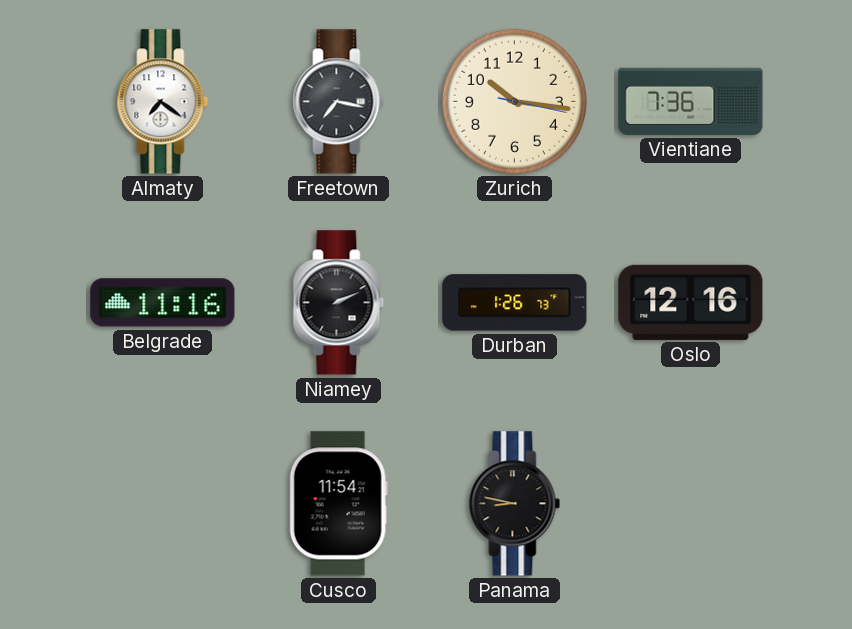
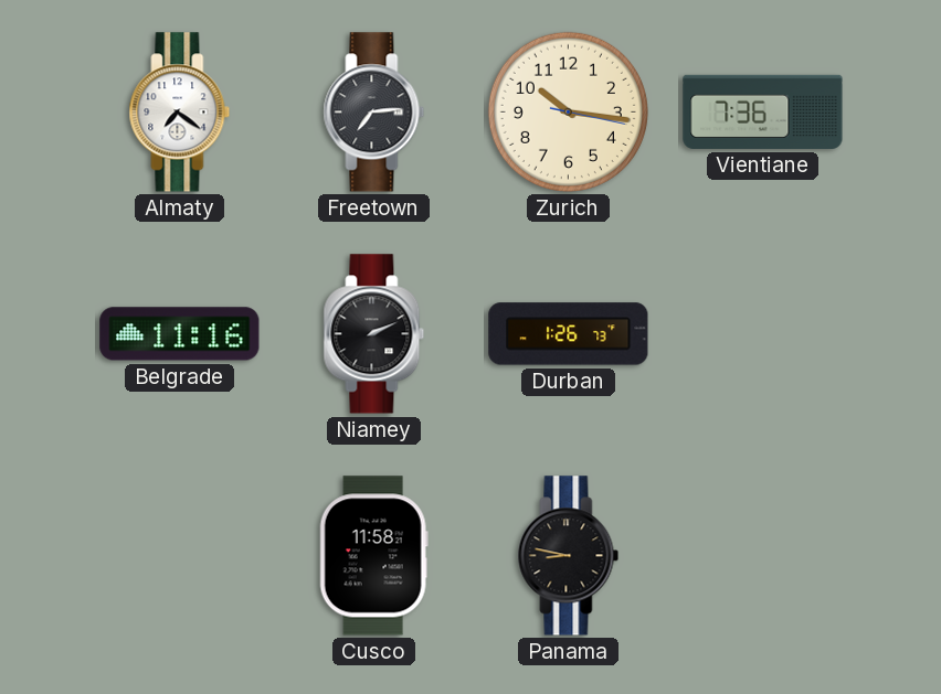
Freetown: 7:17 -> 7:14 (374, 113)
Oslo: 12:16 -> none (691, 302)
Cusco: 11:54 -> 11:58 (373, 556)
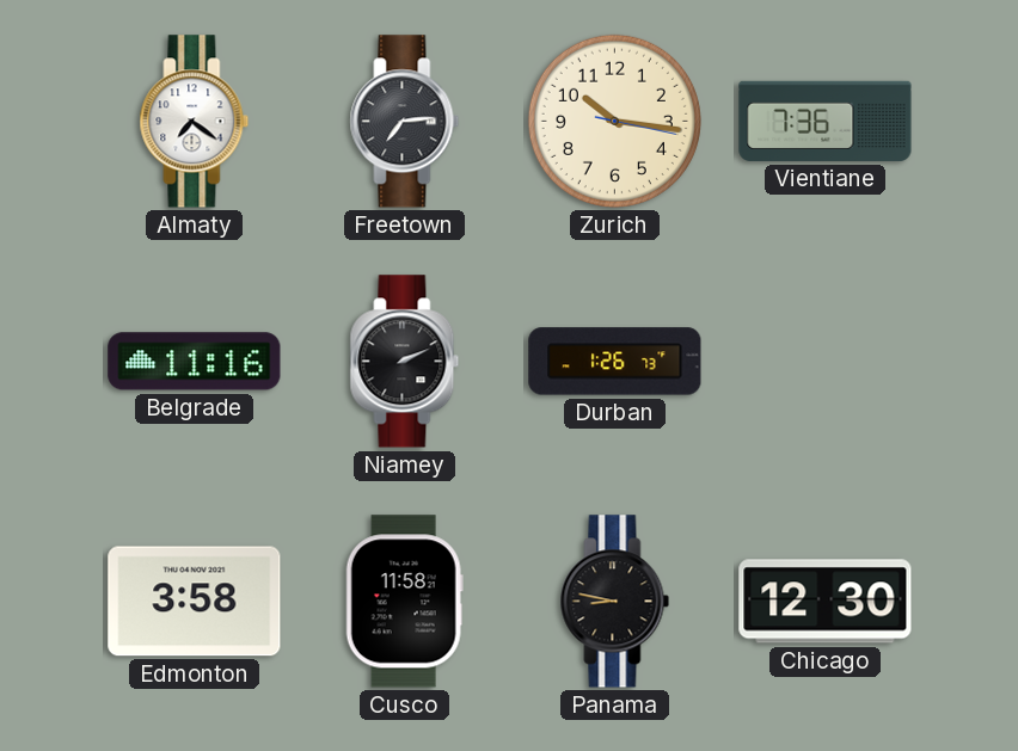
Edmonton: none -> 3:58 (195, 602)
Chicago: none -> 12:30 (826, 602)
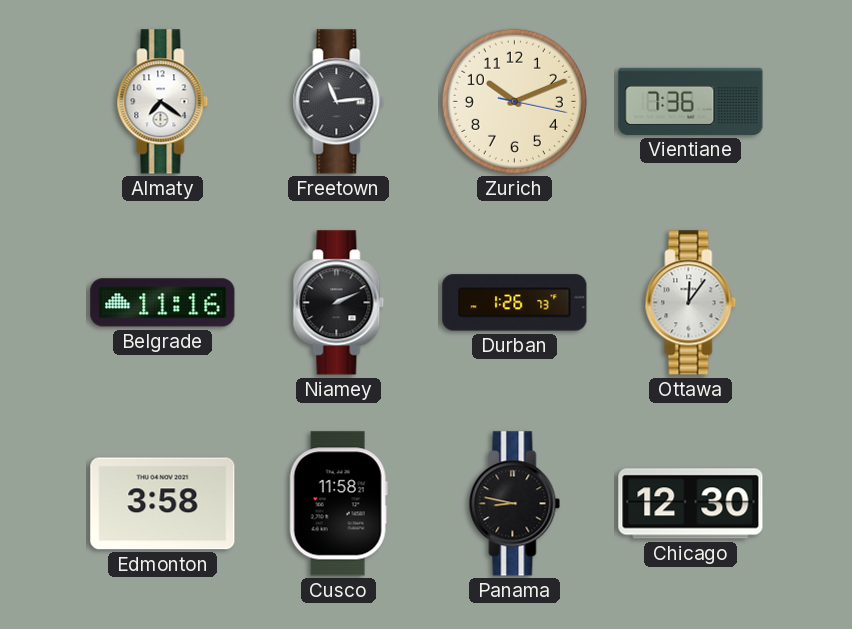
Freetown: 7:14 -> 11:14 (339, 102)
Zurich: 10:16 -> 10:11 (514, 101)
Ottawa: none -> 12:06 (691, 303)
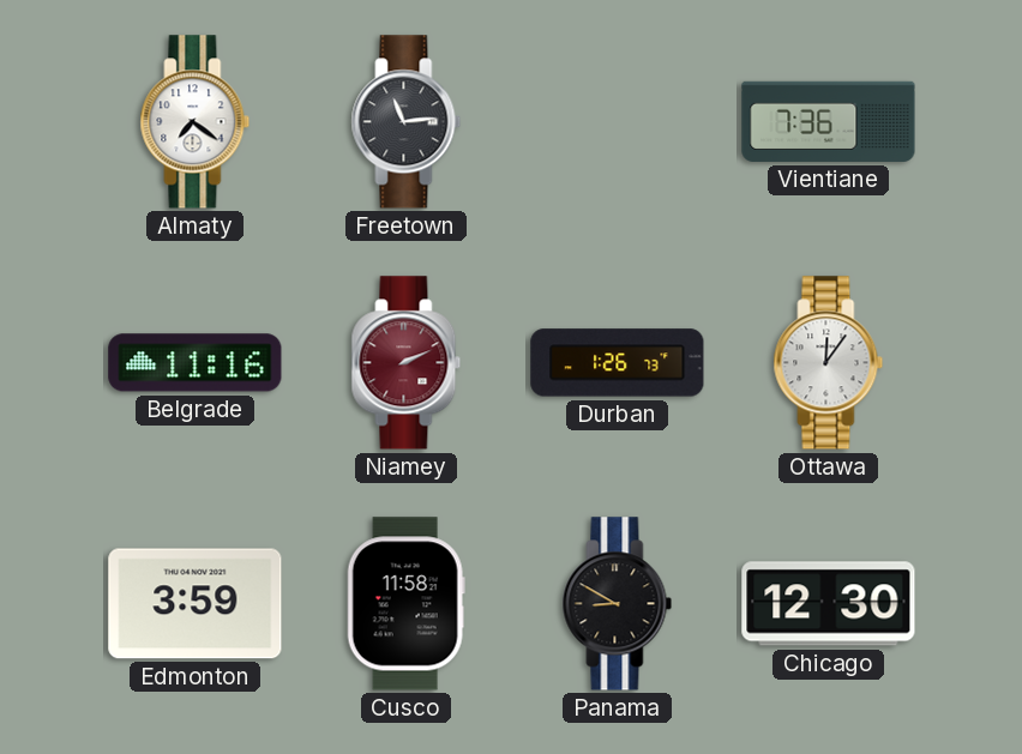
Zurich: 10:11 -> none (514, 101)
Niamey dial: black -> burgundy (407, 363)
Edmonton: 3:58 -> 3:59 (196, 604)
Panama: 8:47 -> 8:50 (618, 604)
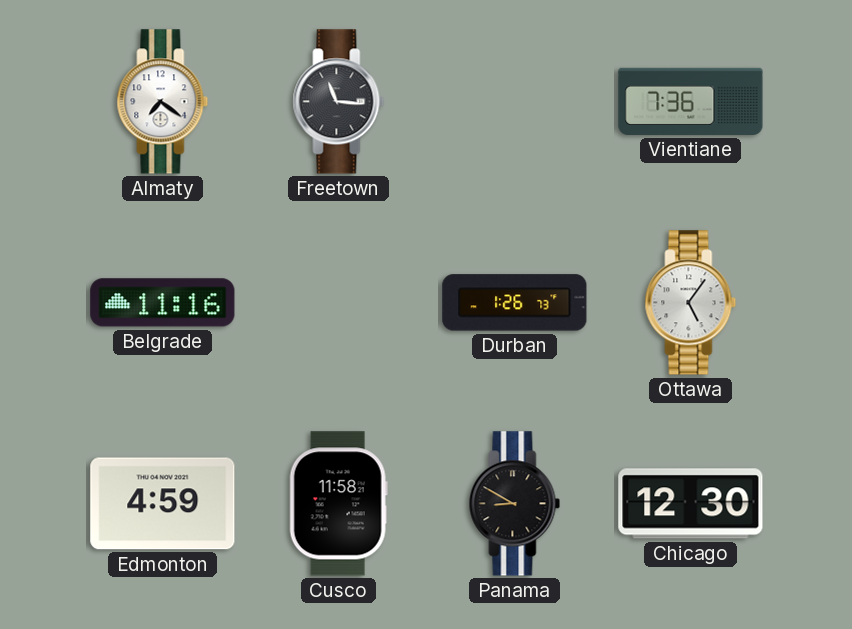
Freetown: 11:14 -> 11:16 (339, 102)
Niamey: 2:11 -> none (407, 363)
Ottawa: 12:06 -> 5:06 (691, 303)
Edmonton: 3:59 -> 4:59 (163, 504)
